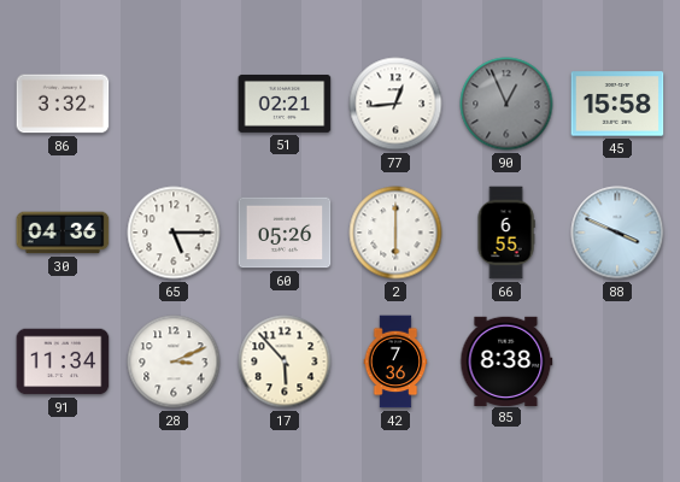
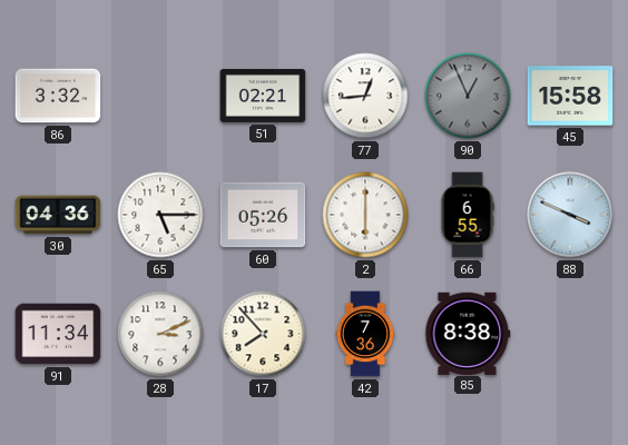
17: 5:53 -> 7:53 (263, 334)
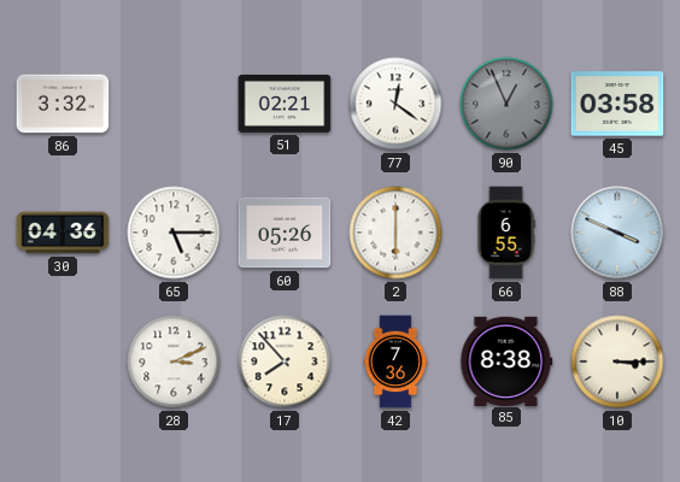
77: 12:44 -> 12:21 (395, 104)
45: 15:58 -> 03:58 (617, 104)
91: 11:34 -> none (58, 334)
10: none -> 3:15 (617, 361)
